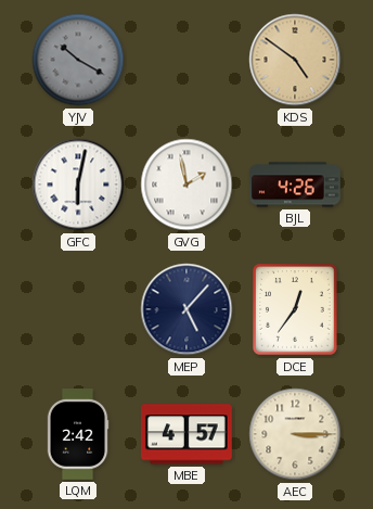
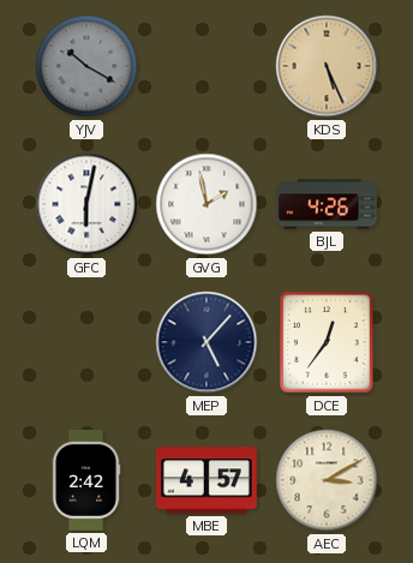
KDS: 4:51 -> 5:26 (327, 66)
AEC: 3:15 -> 3:10 (327, 480)
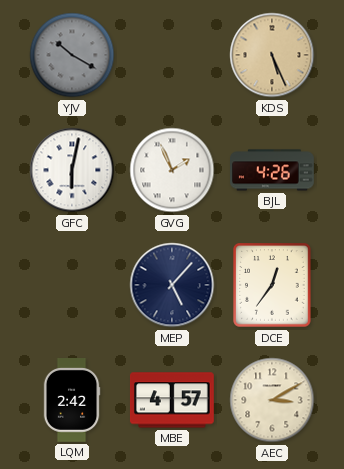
GVG: 1:58 -> 1:56 (172, 170)
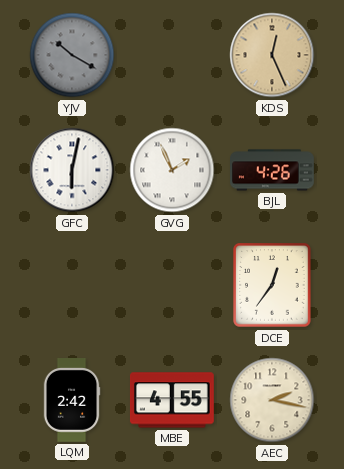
KDS: 5:26 -> 12:26 (272, 55)
MEP: 5:07 -> none (172, 285)
MBE: 4:57 -> 4:55 (172, 400)
AEC: 3:10 -> 2:17 (272, 400)
